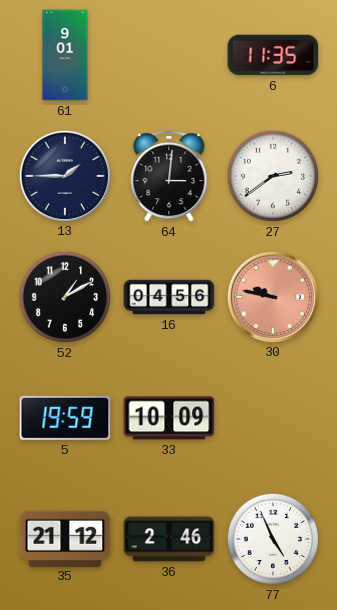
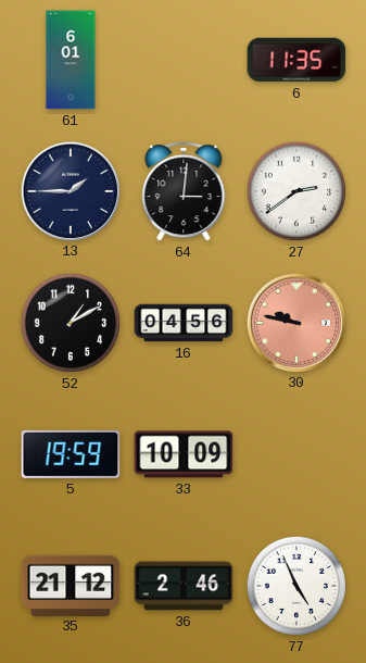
61: 9:01 -> 6:01 (71, 60)
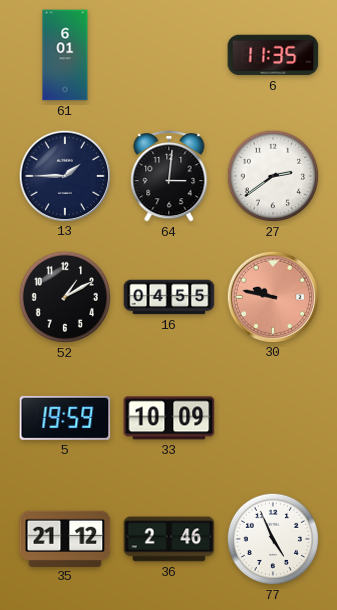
16: 04:56 -> 04:55 (169, 297)
